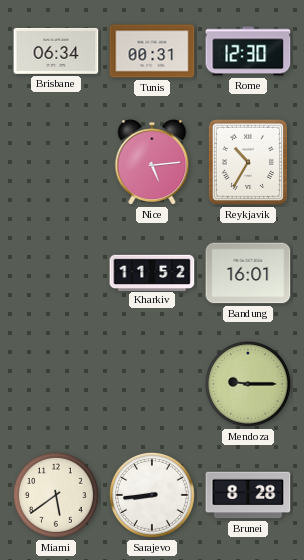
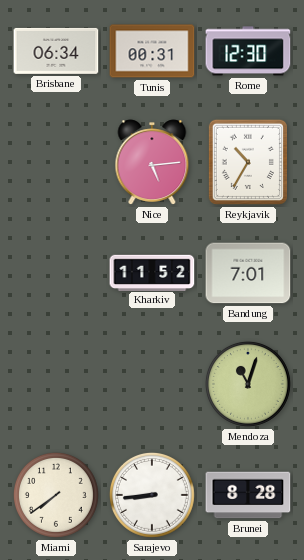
Bandung: 16:01 -> 7:01 (248, 273)
Mendoza: 9:15 -> 11:03 (248, 384)
Miami: 5:39 -> 7:39 (56, 495)
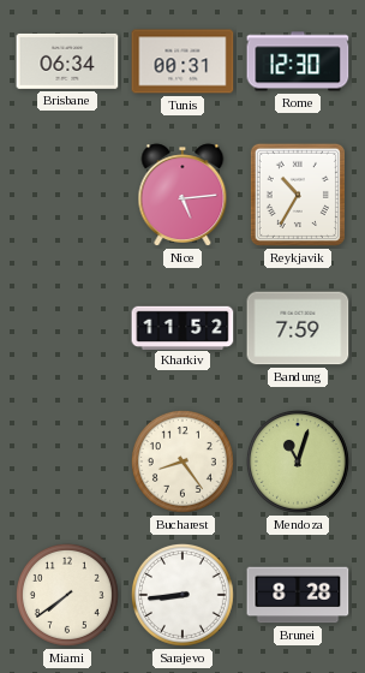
Bandung: 7:01 -> 7:59 (298, 328)
Bucharest: none -> 8:24 (182, 461)
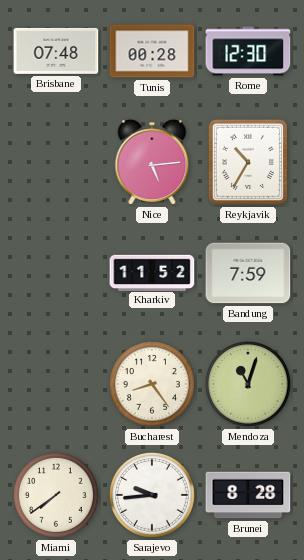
Brisbane: 06:34 -> 07:48 (56, 51)
Tunis: 00:31 -> 00:28 (152, 51)
Sarajevo: 8:44 -> 9:44 (152, 495)
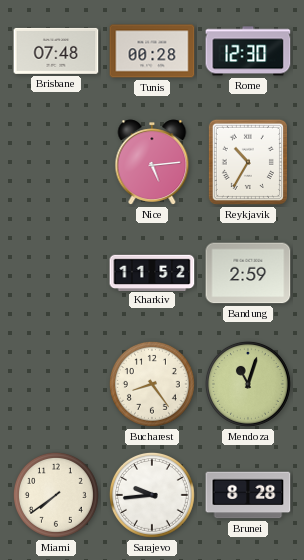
Bandung: 7:59 -> 2:59 (248, 273)
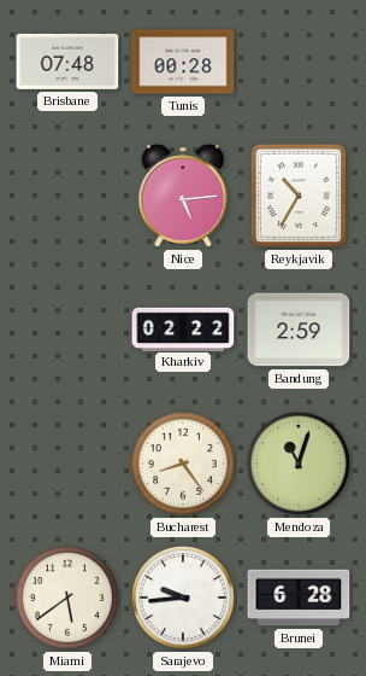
Rome: 12:30 -> none (248, 51)
Kharkiv: 11:52 -> 02:22 (183, 328)
Miami: 7:39 -> 5:39 (67, 598)
Brunei: 8:28 -> 6:28 (299, 598)
